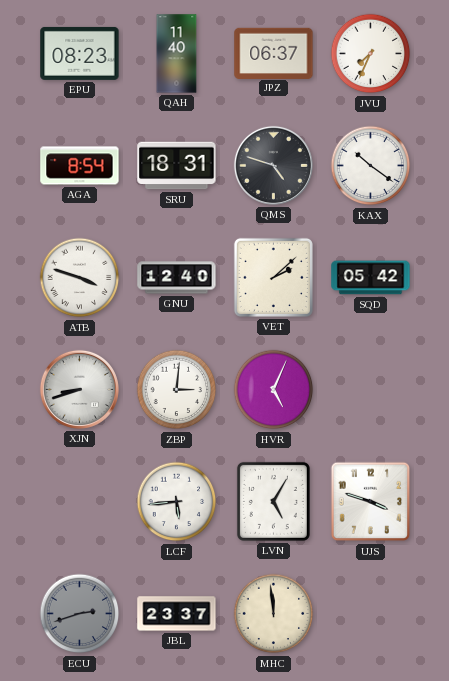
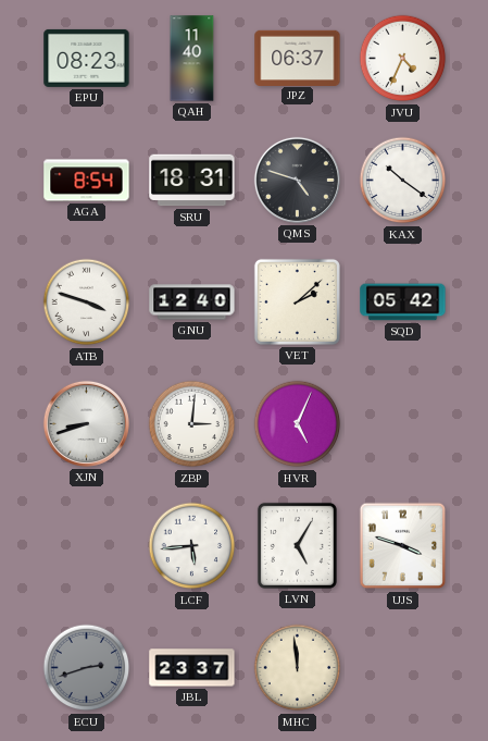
JVU: 7:34 -> 4:34 (403, 59)
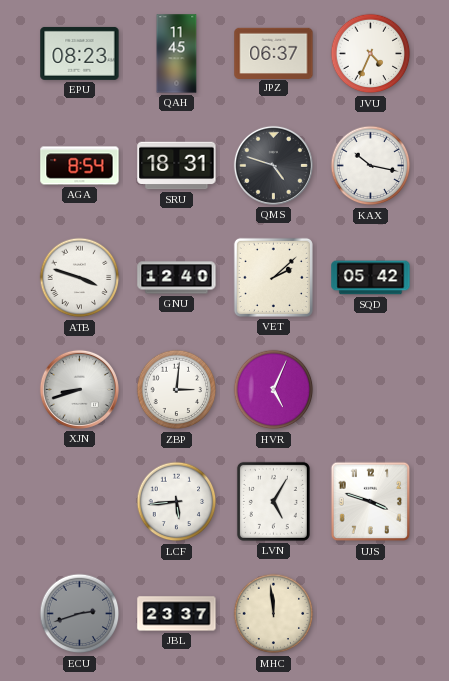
QAH: 11:40 -> 11:45 (177, 54)
KAX: 10:21 -> 10:17 (371, 166)
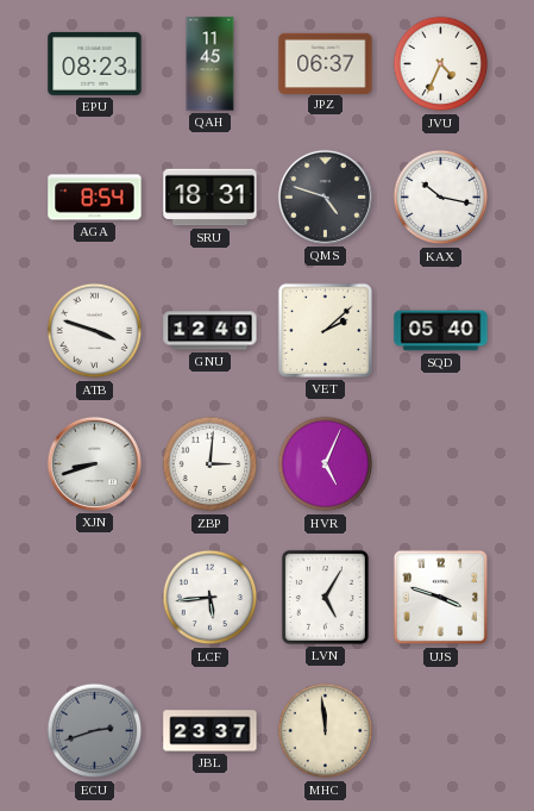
SQD: 05:42 -> 05:40 (441, 331)
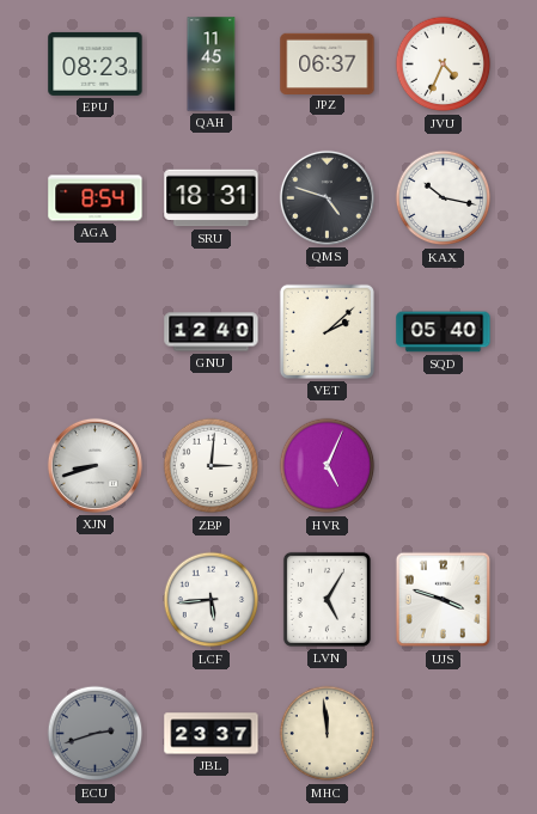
ATB: 3:48 -> none (95, 331)
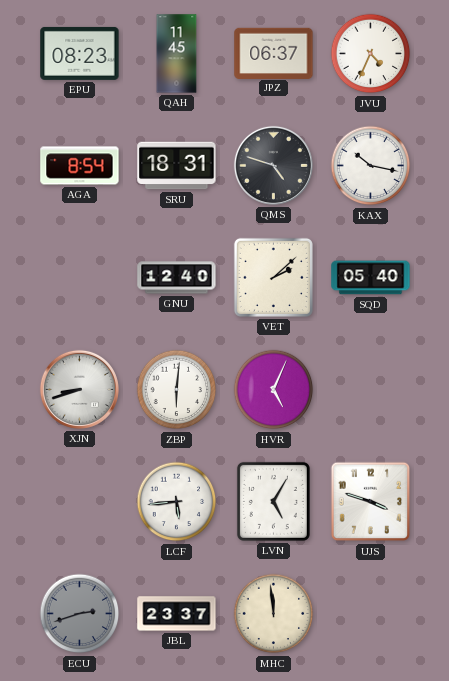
ZBP: 3:01 -> 6:01 (177, 390)
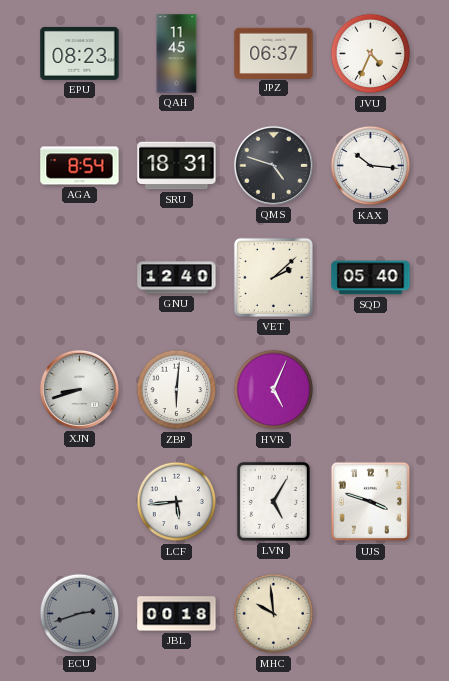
KAX: 10:17 -> 10:16 (371, 166)
JBL: 23:37 -> 00:18 (177, 614)
MHC: 11:59 -> 9:59 (274, 614)
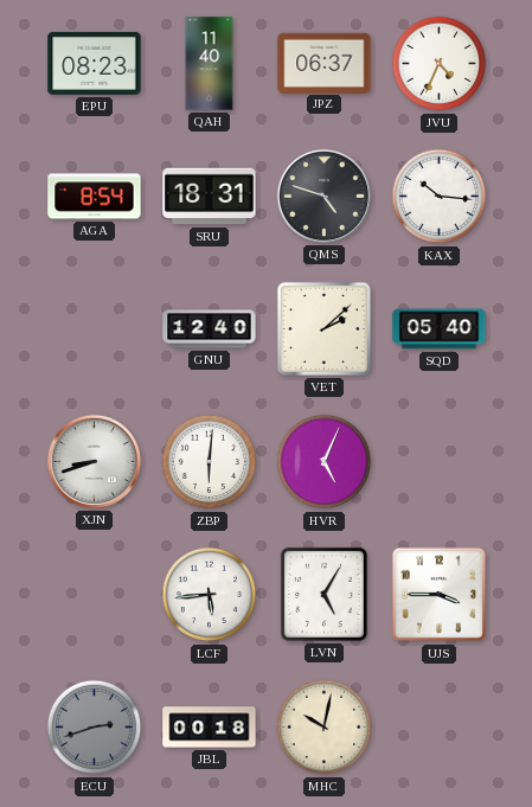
QAH: 11:45 -> 11:40 (210, 64)
UJS: 3:48 -> 3:45 (440, 595)
MHC: 9:59 -> 10:02 (325, 728)
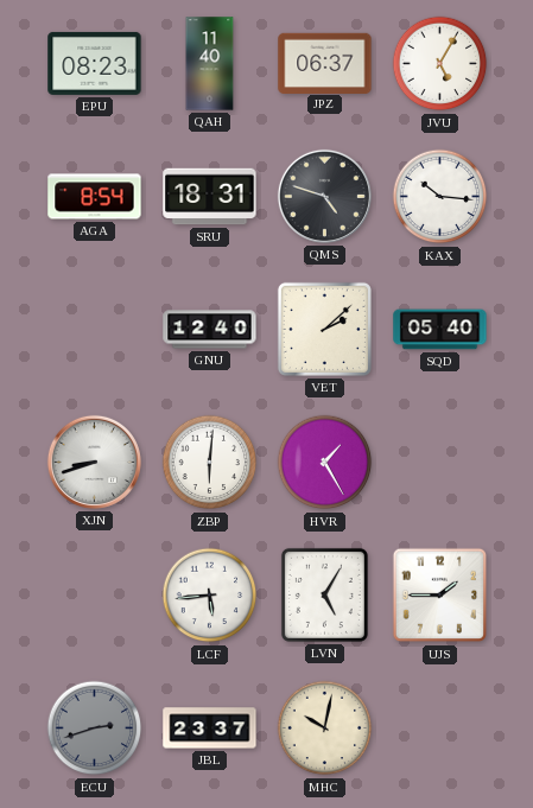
JVU: 4:34 -> 5:05 (440, 64)
HVR: 5:04 -> 1:25 (325, 463)
UJS: 3:45 -> 1:45 (440, 596)
JBL: 00:18 -> 23:37 (210, 729)
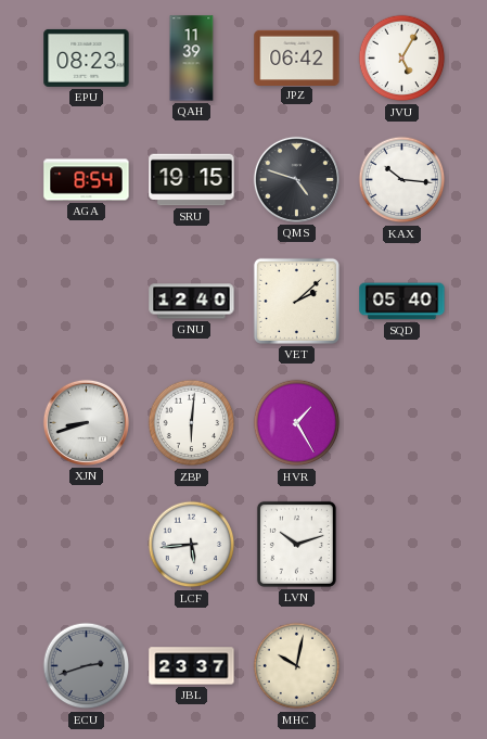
QAH: 11:40 -> 11:39 (192, 59)
JPZ: 06:37 -> 06:42 (297, 58)
SRU: 18:31 -> 19:15 (192, 180)
LVN: 5:05 -> 10:12 (296, 544)
UJS: 1:45 -> none (440, 596)
